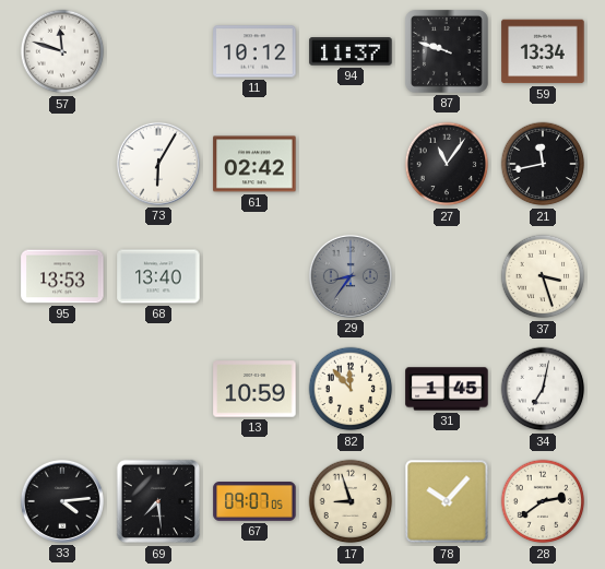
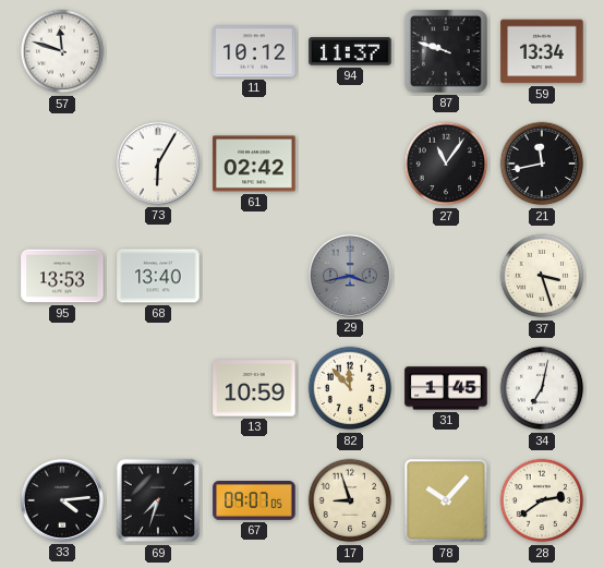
29: 8:36 -> 3:43 (350, 276)
69: 7:29 -> 7:33 (158, 500)
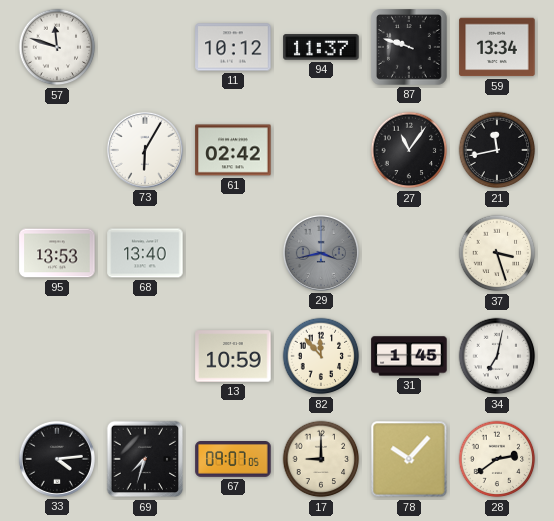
17: 8:57 -> 9:00 (321, 459)
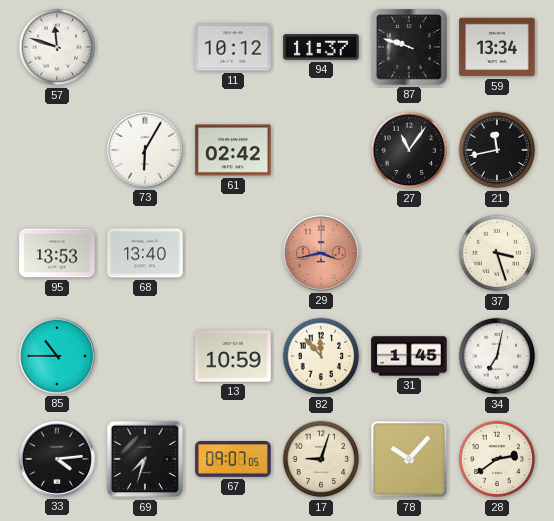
29 dial: grey -> salmon (321, 253)
85: none -> 10:45 (57, 356)
17: 9:00 -> 9:03 (321, 459)
